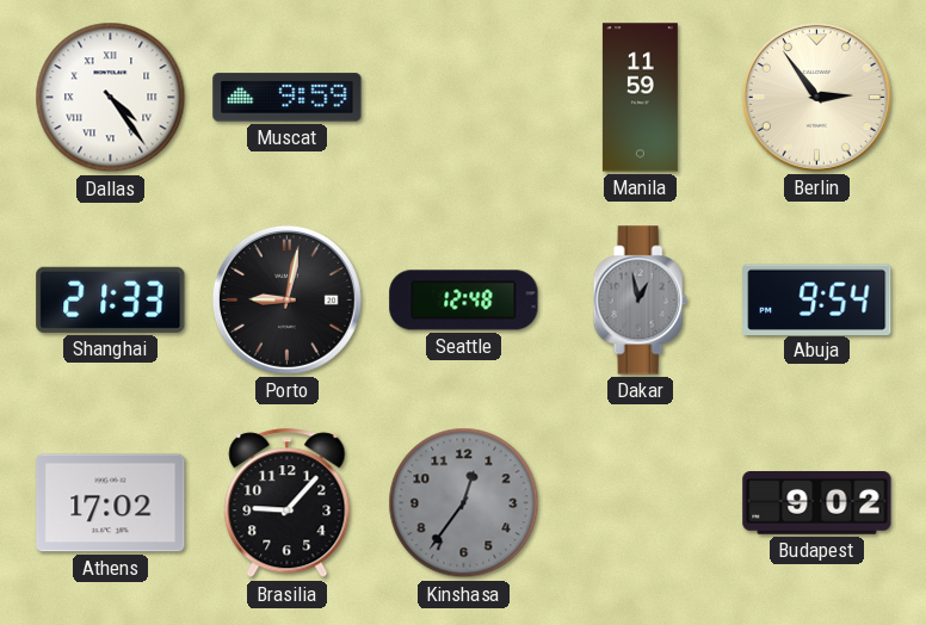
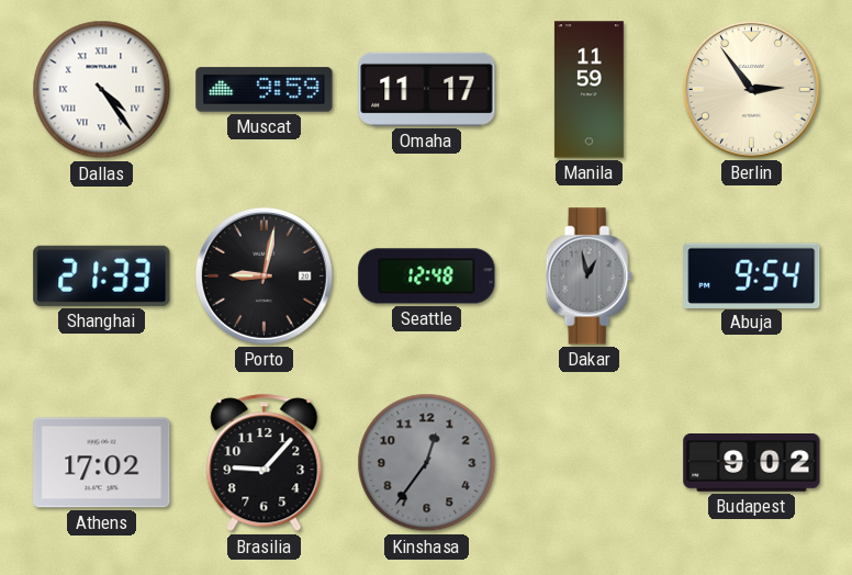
Omaha: none -> 11:17 (427, 89)
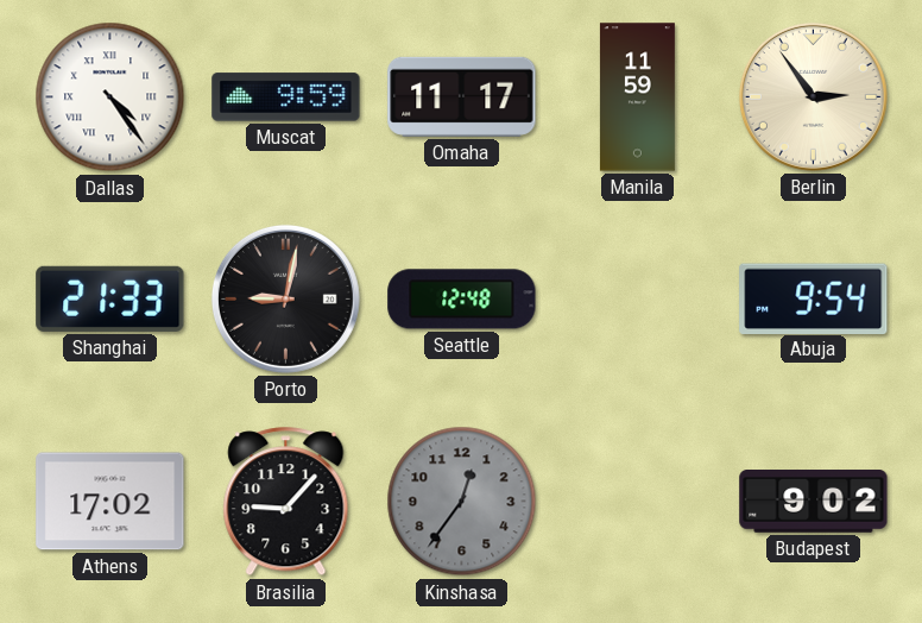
Dakar: 12:58 -> none (588, 277)
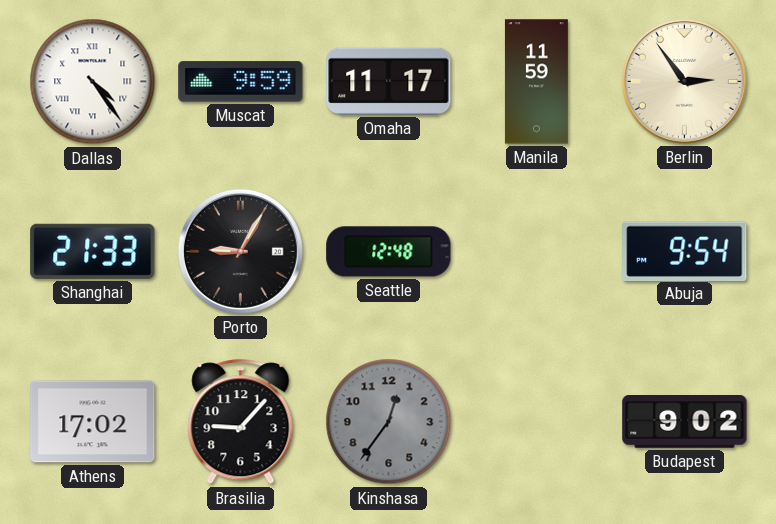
Porto: 9:02 -> 9:05 (240, 251)
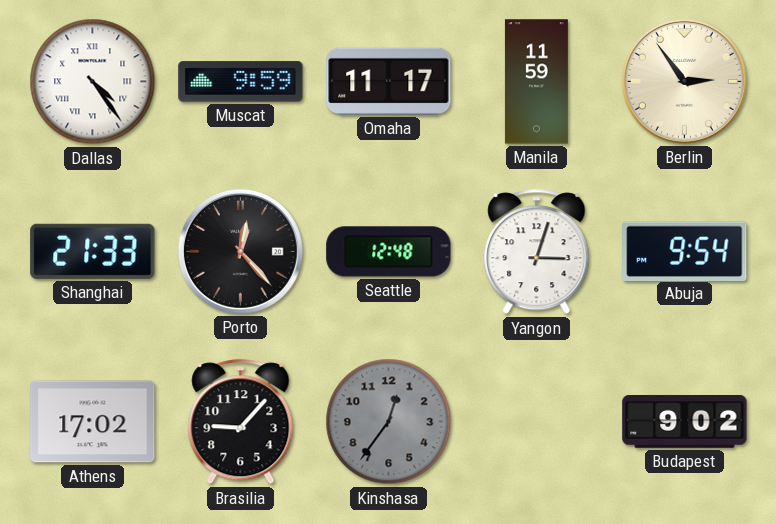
Porto: 9:05 -> 12:23 (240, 251)
Yangon: none -> 3:03 (537, 252)
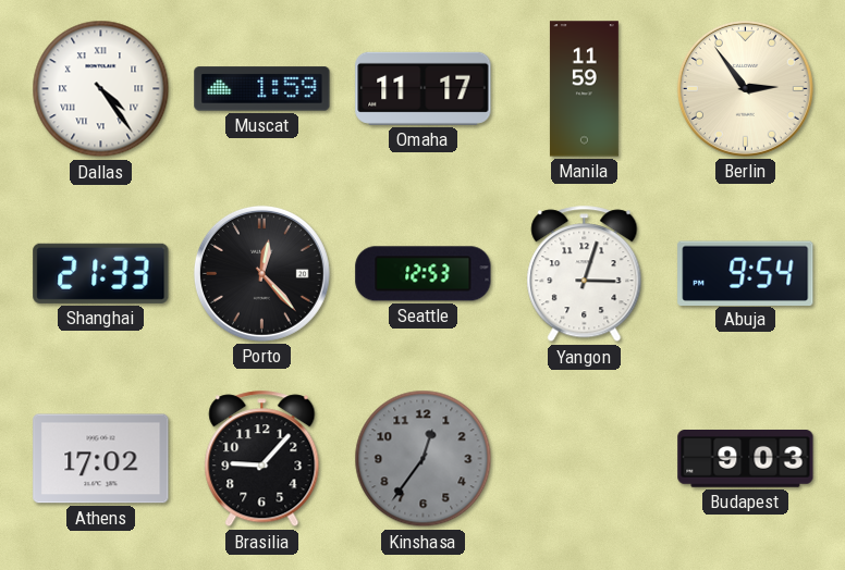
Muscat: 9:59 -> 1:59 (262, 89)
Seattle: 12:48 -> 12:53 (424, 274)
Budapest: 9:02 -> 9:03 (746, 459)
